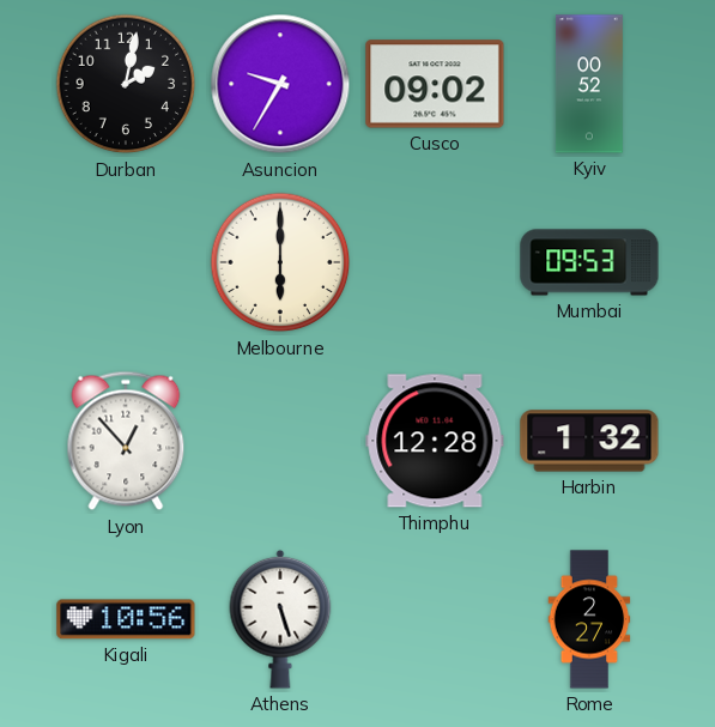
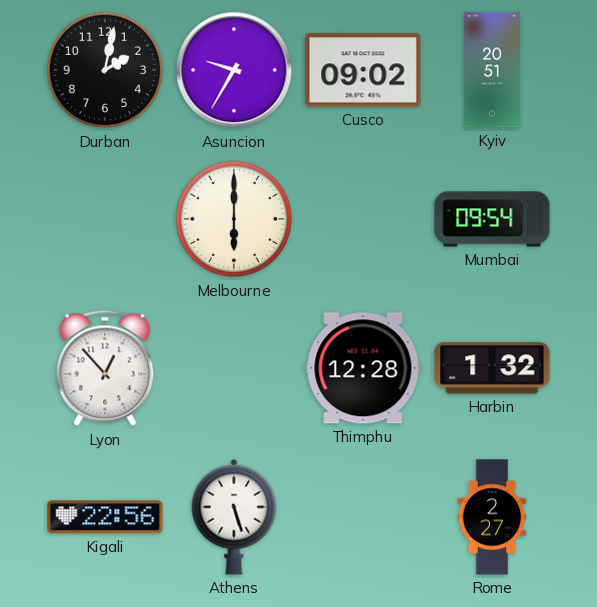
Kyiv: 00:52 -> 20:51 (493, 70)
Mumbai: 09:53 -> 09:54 (492, 219)
Kigali: 10:56 -> 22:56 (105, 517)
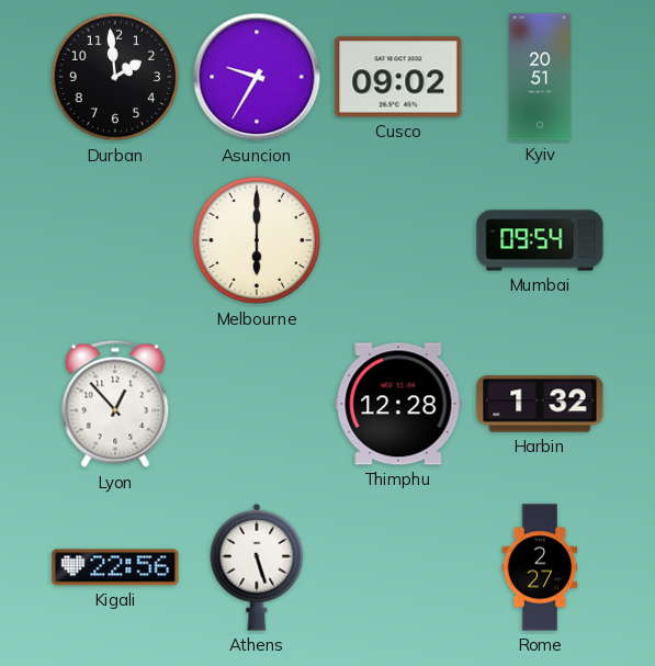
Durban: 2:02 -> 1:59 (115, 77)
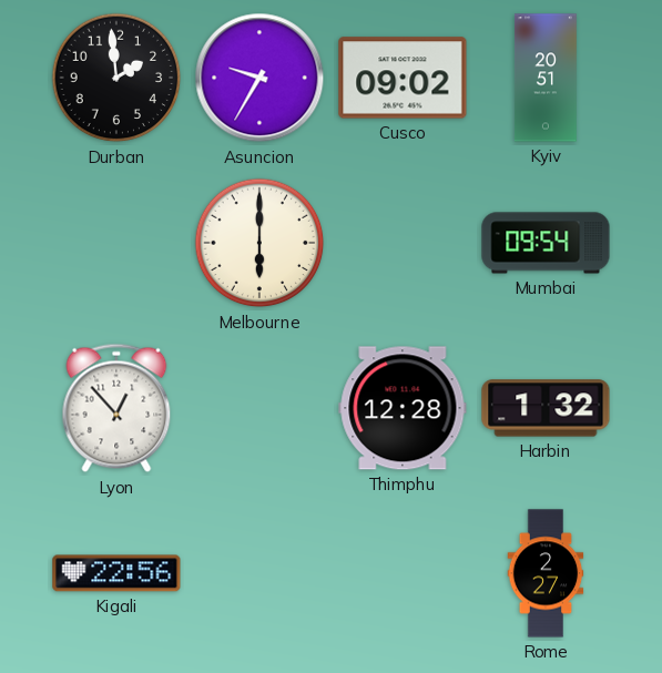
Athens: 5:27 -> none (257, 567)
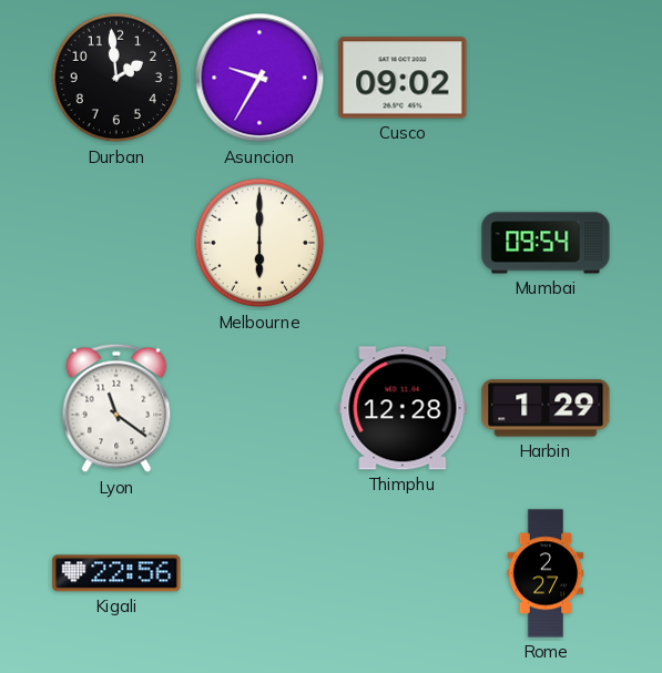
Kyiv: 20:51 -> none (547, 78)
Lyon: 12:53 -> 11:21 (116, 408)
Harbin: 1:32 -> 1:29 (546, 408)
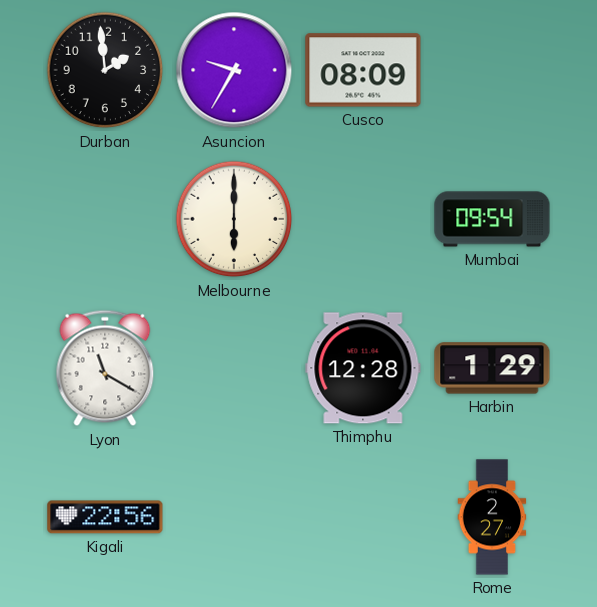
Cusco: 09:02 -> 08:09 (363, 70)
Lyon: 11:21 -> 11:20 (105, 368)
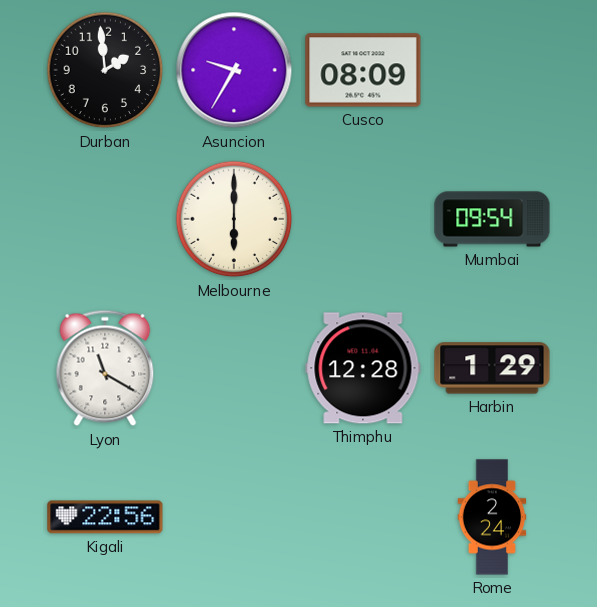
Rome: 2:27 -> 2:24 (492, 517)
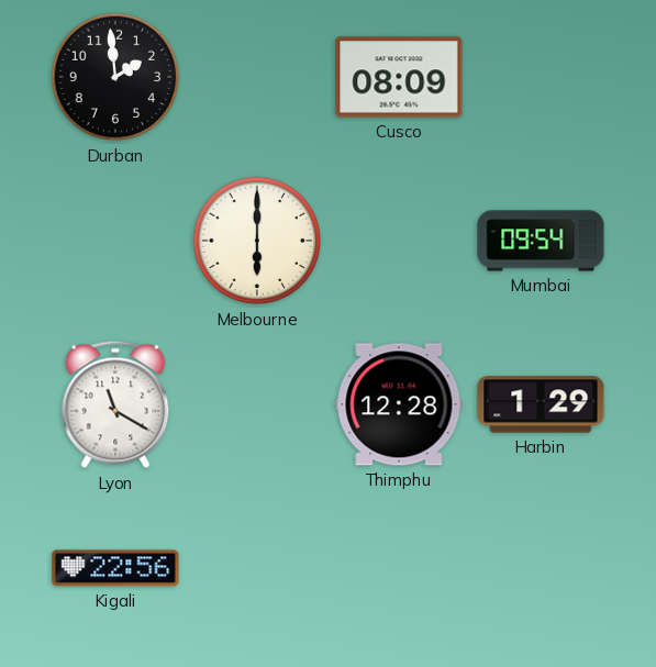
Asuncion: 9:35 -> none (234, 70)
Rome: 2:24 -> none (492, 517)
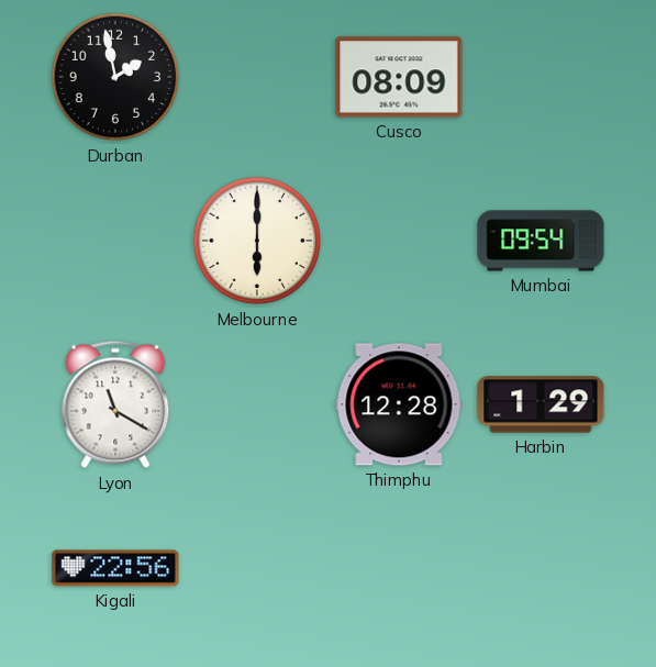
Durban: 1:59 -> 1:58 (115, 77)
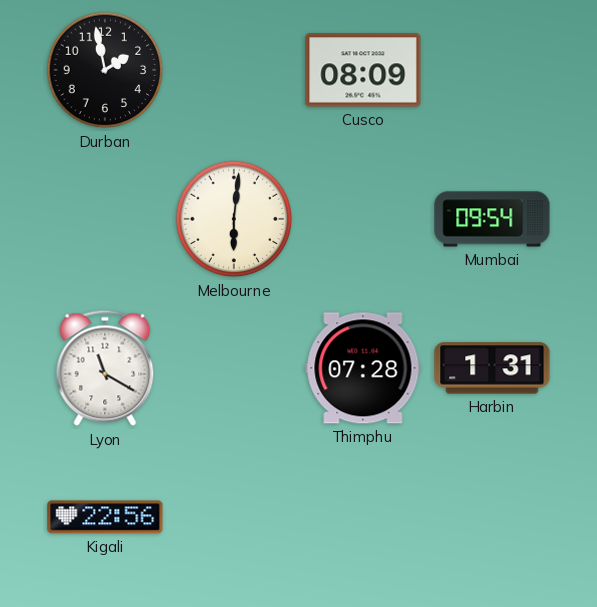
Melbourne: 6:00 -> 6:01 (234, 219)
Thimphu: 12:28 -> 07:28 (363, 368)
Harbin: 1:29 -> 1:31 (492, 368)
